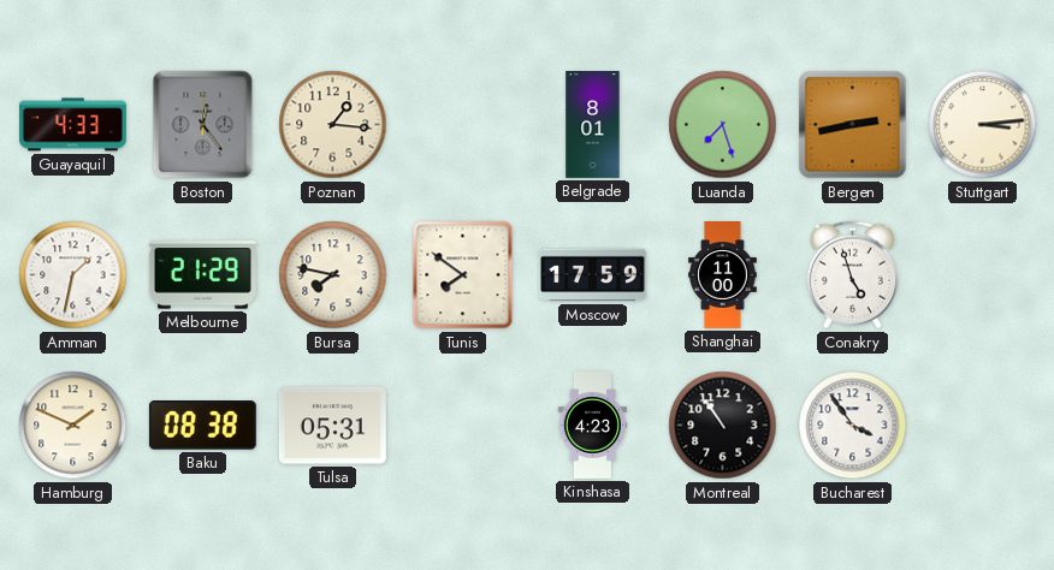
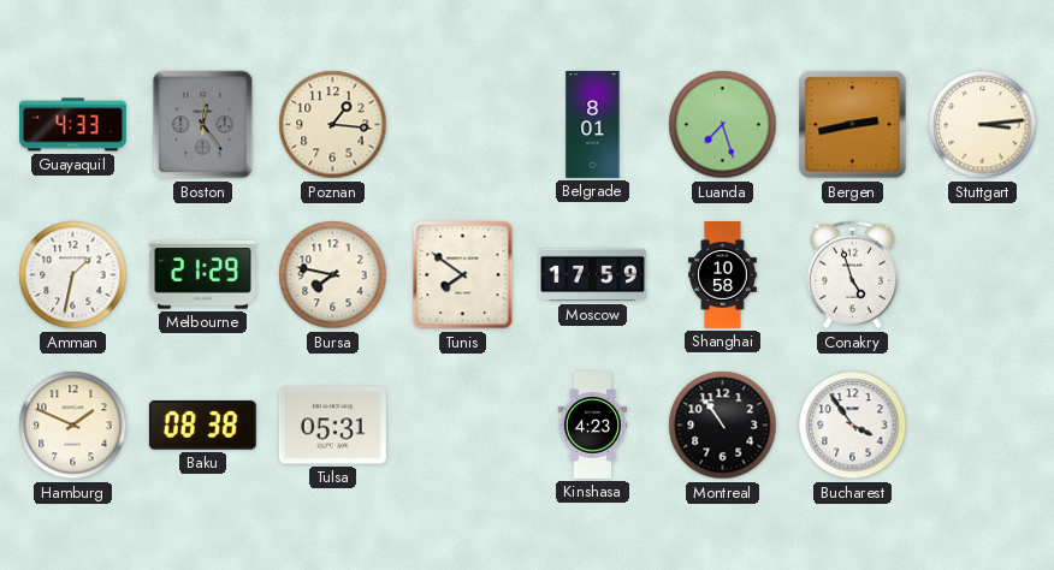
Shanghai: 11:00 -> 10:58 (723, 275)
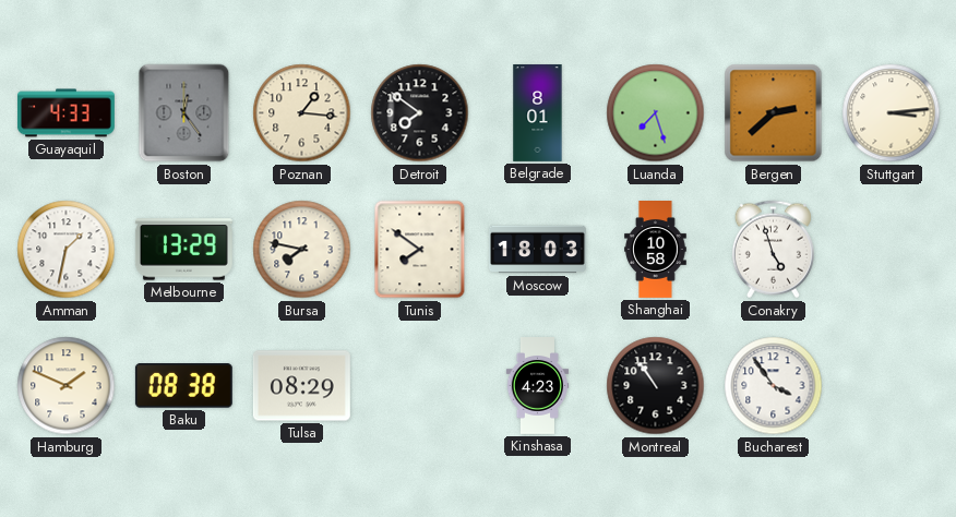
Detroit: none -> 7:51 (420, 113)
Bergen: 2:43 -> 2:38 (774, 113)
Melbourne: 21:29 -> 13:29 (183, 250)
Moscow: 17:59 -> 18:03 (537, 250)
Tulsa: 05:31 -> 08:29 (301, 386)
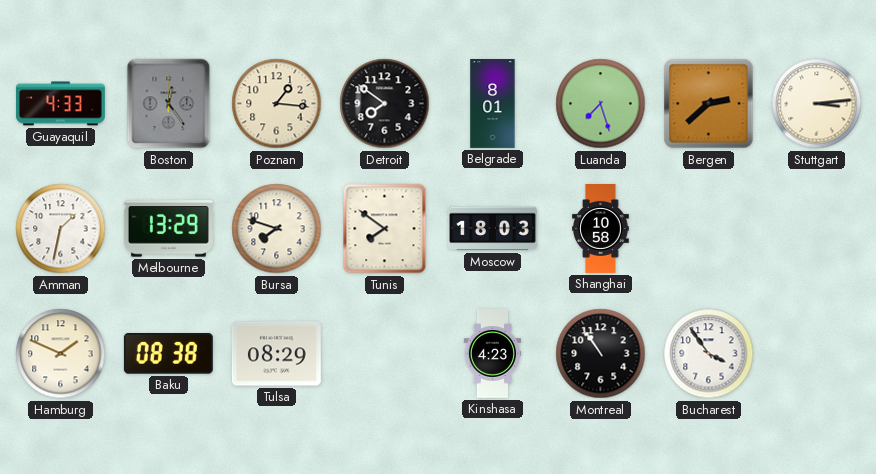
Bursa: 7:47 -> 7:48 (277, 229)
Conakry: 4:57 -> none (773, 250)
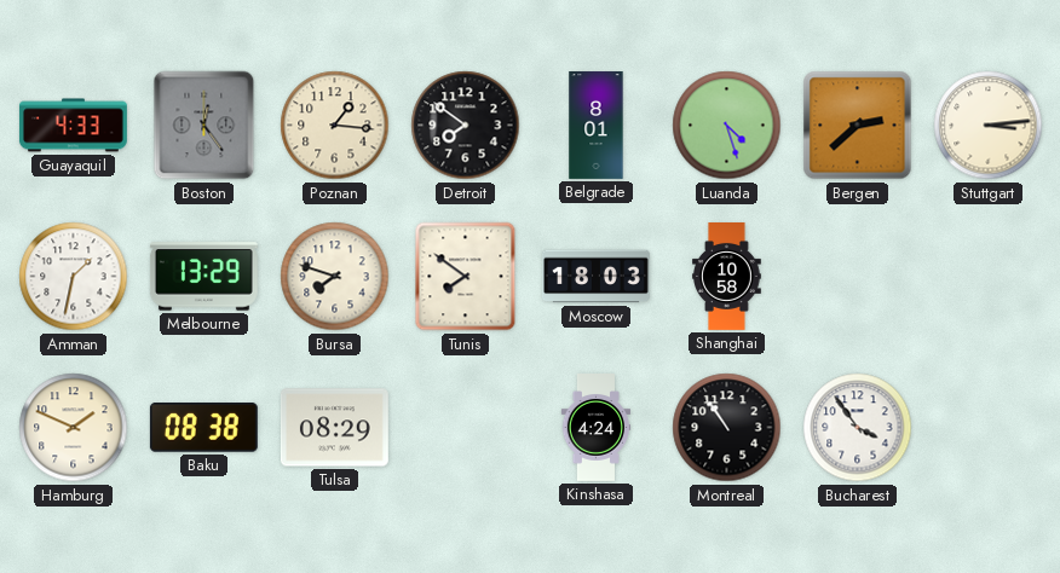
Luanda: 7:27 -> 4:27 (727, 126)
Kinshasa: 4:23 -> 4:24 (597, 428)
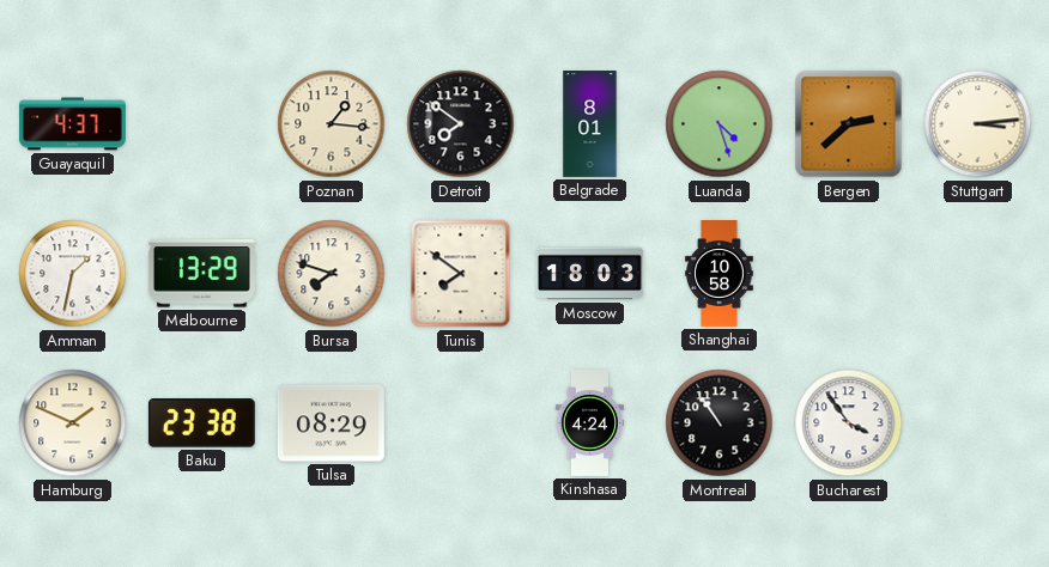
Guayaquil: 4:33 -> 4:37 (72, 124)
Boston: 12:24 -> none (204, 126)
Baku: 08:38 -> 23:38 (201, 423)
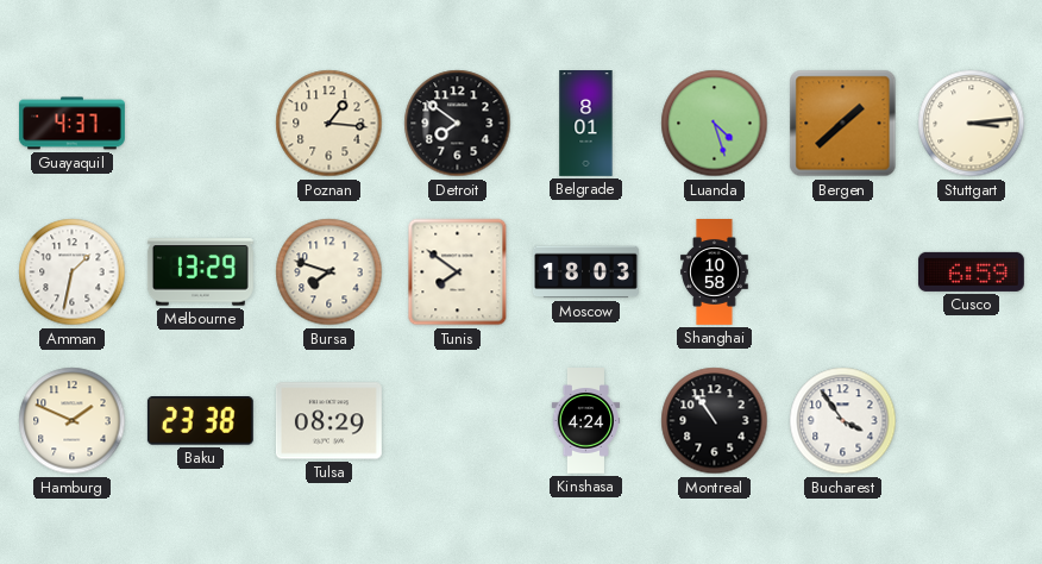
Bergen: 2:38 -> 1:38 (843, 124)
Cusco: none -> 6:59 (971, 271)
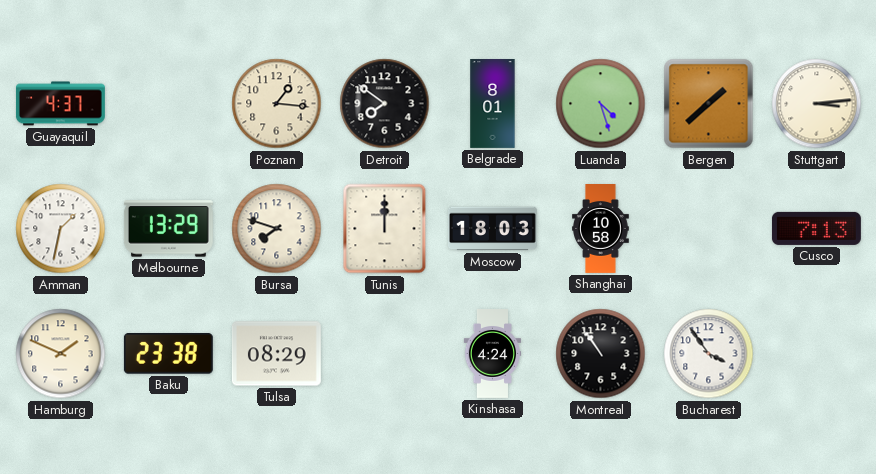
Tunis: 7:51 -> 12:00 (385, 229)
Cusco: 6:59 -> 7:13 (816, 228)
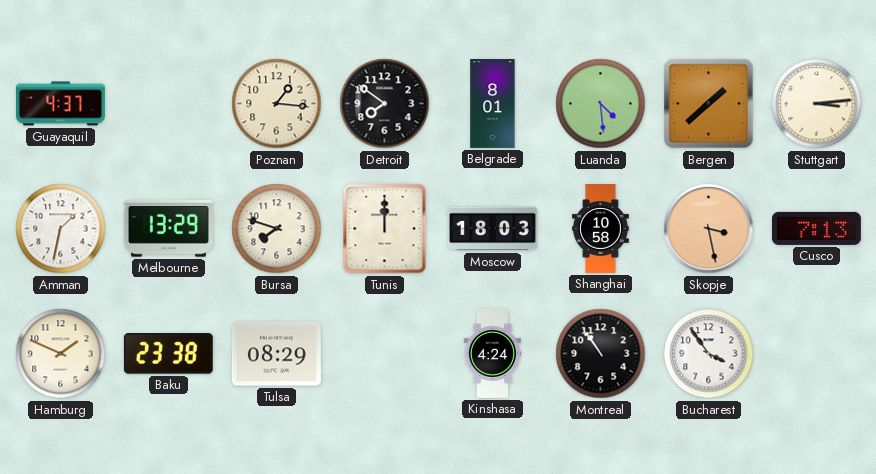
Luanda: 4:27 -> 4:29 (601, 104)
Skopje: none -> 3:28 (709, 229)
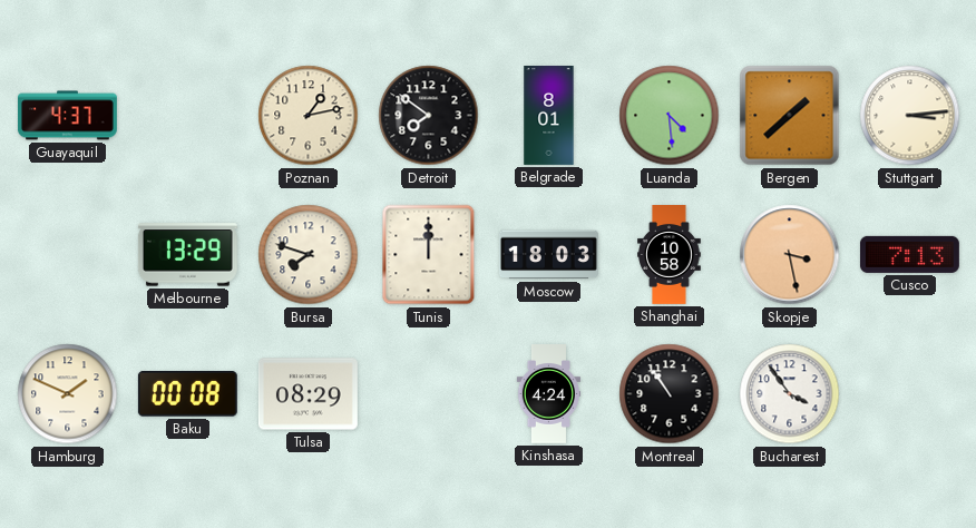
Poznan: 1:16 -> 1:13 (309, 116)
Amman: 1:32 -> none (61, 229)
Baku: 23:38 -> 00:08 (187, 394)
